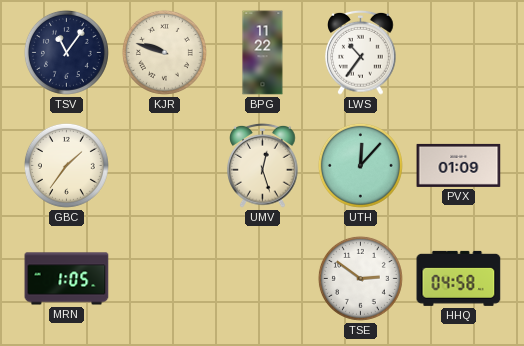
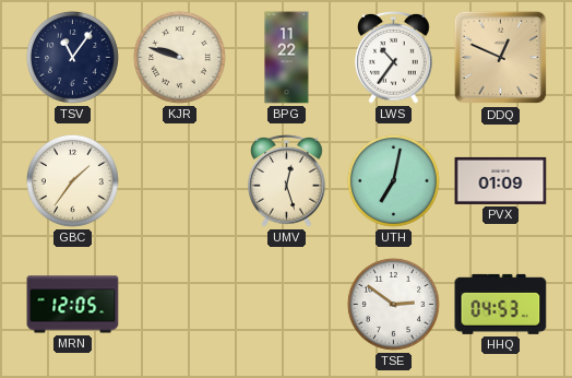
DDQ: none -> 12:49 (501, 58)
UTH: 12:07 -> 7:02 (393, 180)
MRN: 1:05 -> 12:05 (73, 305)
HHQ: 04:58 -> 04:53 (501, 304)
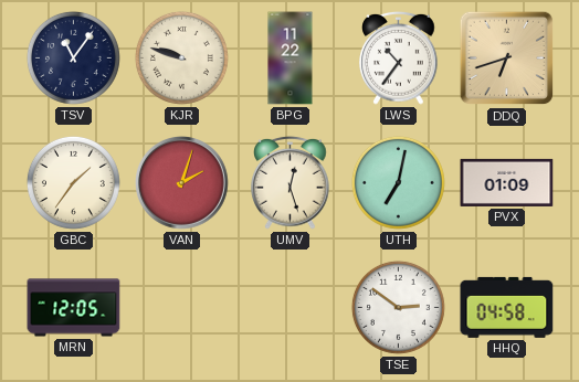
DDQ: 12:49 -> 6:42 (507, 59)
VAN: none -> 2:03 (182, 183)
HHQ: 04:53 -> 04:58 (507, 307)
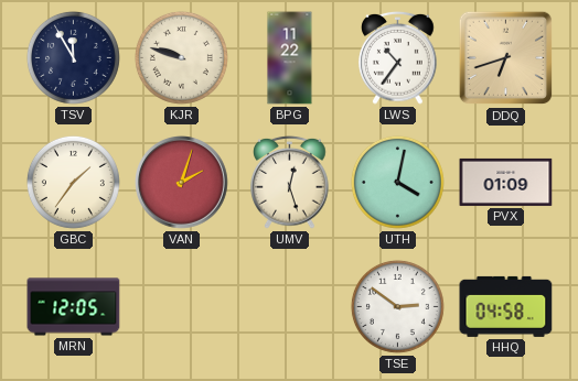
TSV: 11:06 -> 11:55 (73, 57)
UTH: 7:02 -> 4:02 (397, 182)
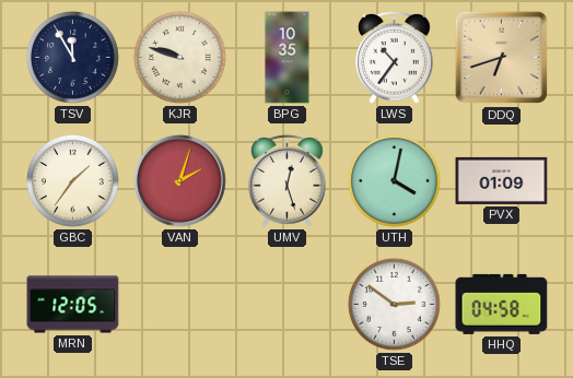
BPG: 11:22 -> 10:35 (288, 58)
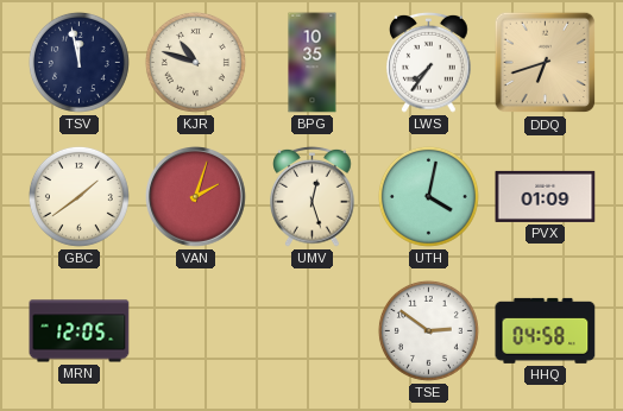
TSV: 11:55 -> 11:58 (78, 62)
KJR: 9:48 -> 10:48 (195, 62)
LWS: 10:36 -> 7:36 (429, 62)
GBC: 1:36 -> 1:39 (78, 196)
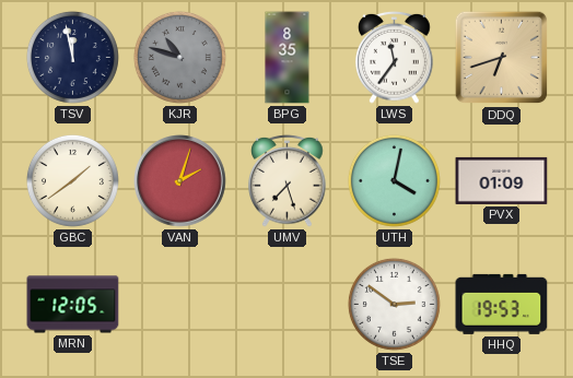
KJR dial: cream -> grey (179, 57)
BPG: 10:35 -> 8:35 (288, 58)
LWS: 7:36 -> 11:36 (395, 57)
UMV: 12:27 -> 7:27 (288, 180)
HHQ: 04:58 -> 19:53 (502, 304)
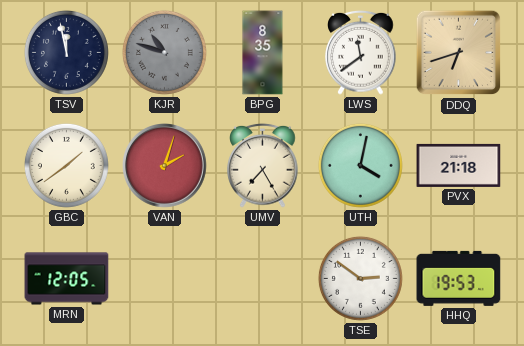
LWS: 11:36 -> 11:39 (361, 52)
UMV: 7:27 -> 7:25 (263, 165)
PVX: 01:09 -> 21:18 (459, 165)
